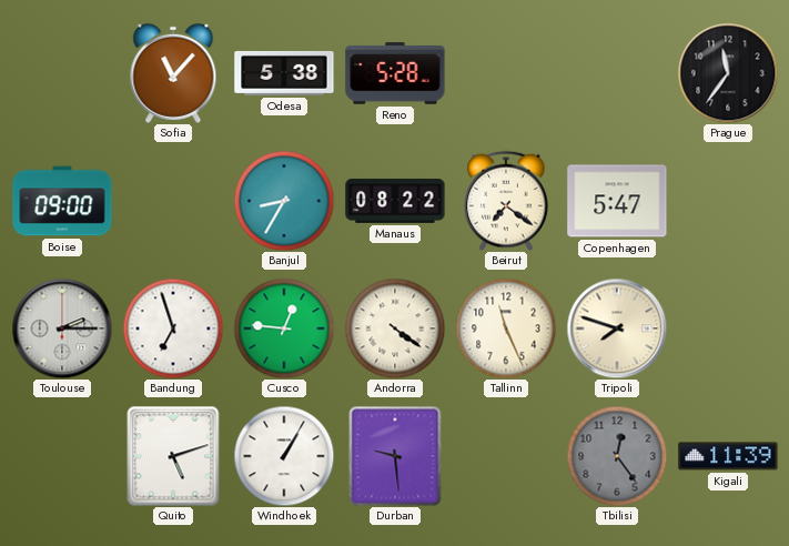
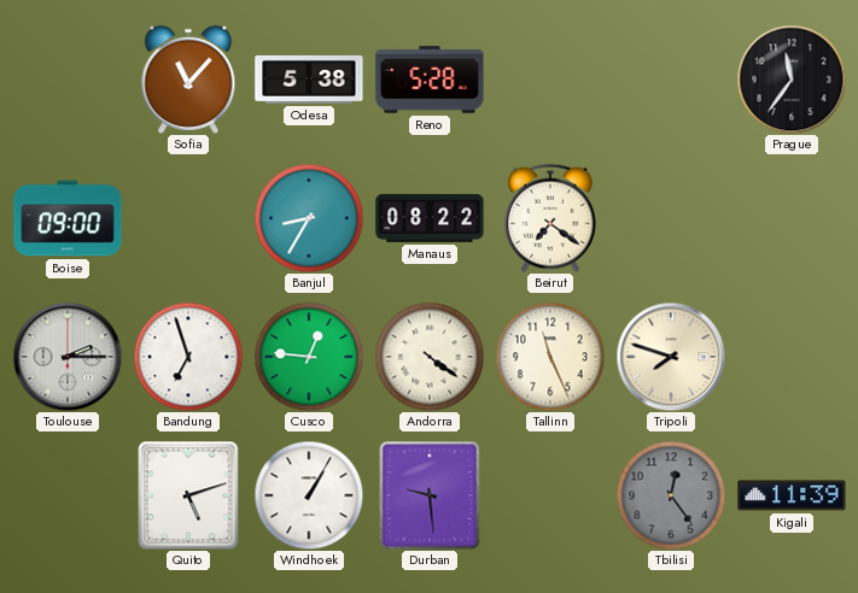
Copenhagen: 5:47 -> none (617, 201)
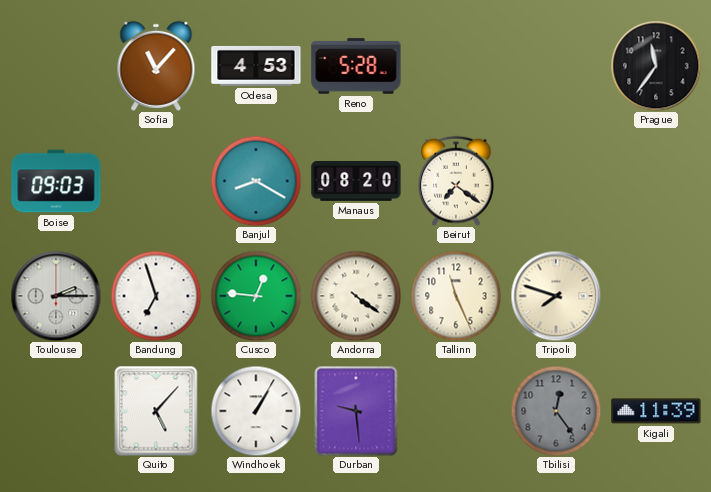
Odesa: 5:38 -> 4:53 (256, 66)
Boise: 09:00 -> 09:03 (56, 181)
Banjul: 8:35 -> 8:20 (256, 181)
Manaus: 08:22 -> 08:20 (356, 181)
Quito: 5:12 -> 5:07 (156, 411)
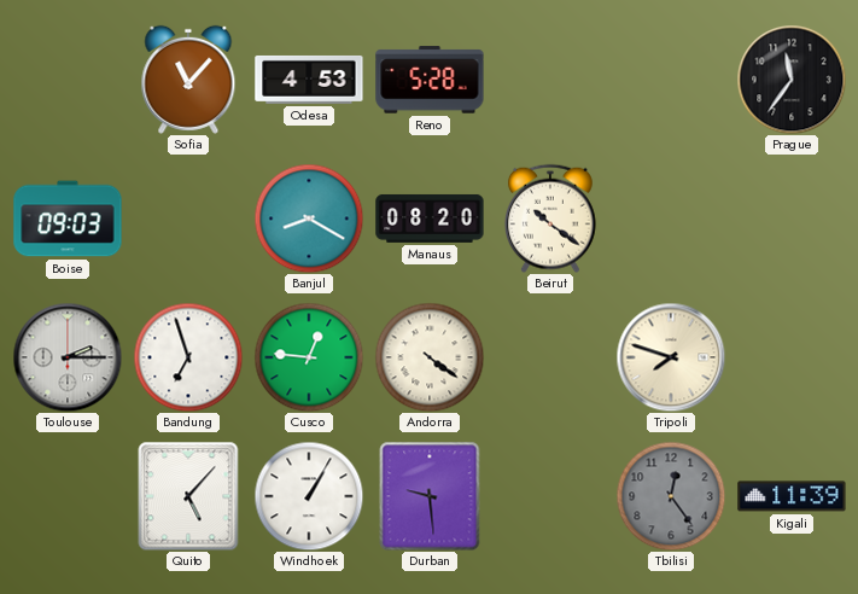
Beirut: 7:21 -> 10:21 (550, 219)
Tallinn: 11:26 -> none (456, 296)
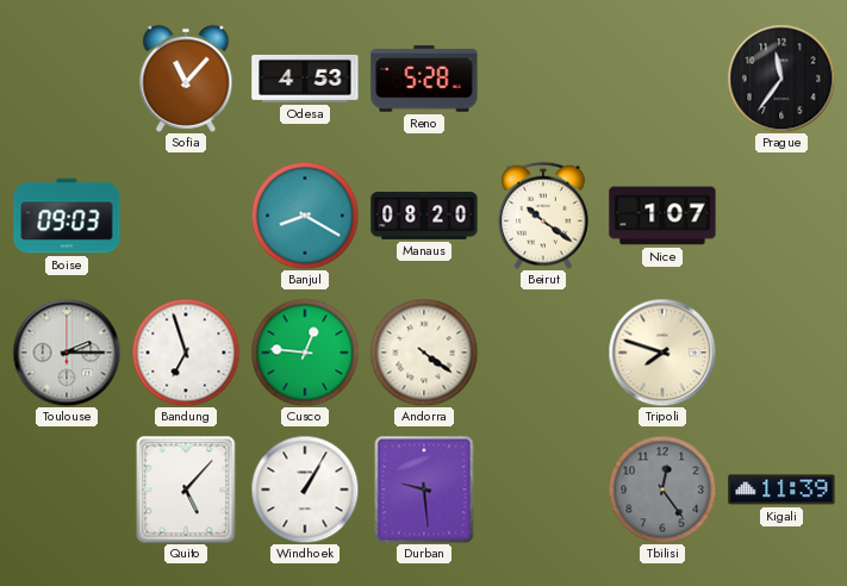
Nice: none -> 1:07 (662, 216)
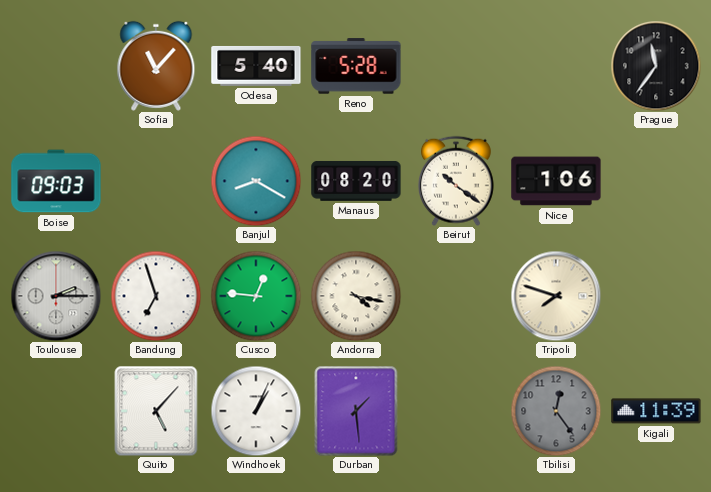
Odesa: 4:53 -> 5:40 (256, 66)
Nice: 1:07 -> 1:06 (556, 181)
Andorra: 4:21 -> 4:17 (356, 296)
Windhoek: 1:05 -> 1:04 (256, 411)
Durban: 9:29 -> 1:29 (356, 411)
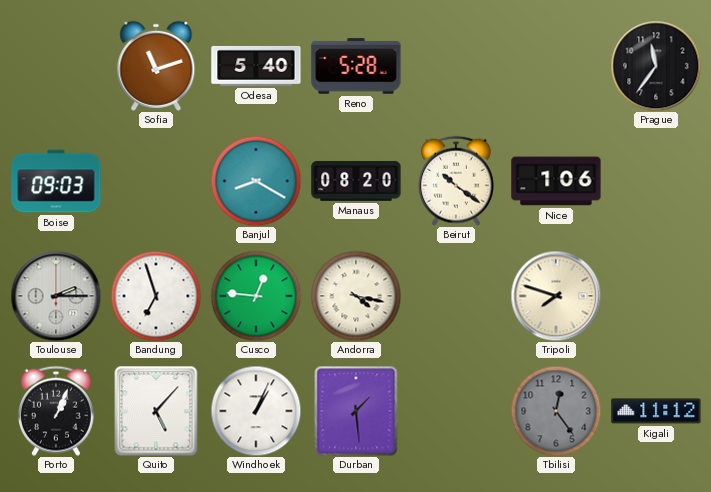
Sofia: 11:07 -> 11:12 (156, 66)
Porto: none -> 1:04 (56, 411)
Kigali: 11:39 -> 11:12 (656, 411)
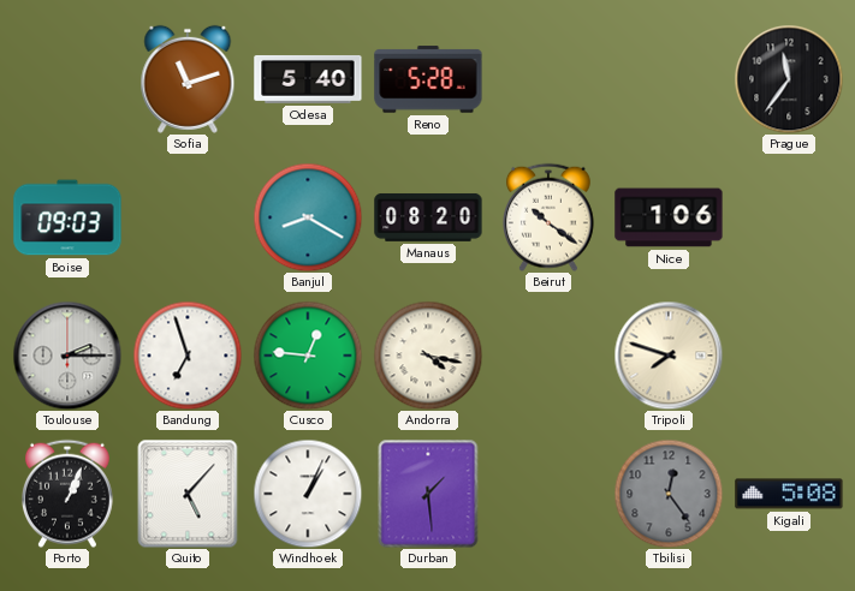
Kigali: 11:12 -> 5:08 (789, 494)
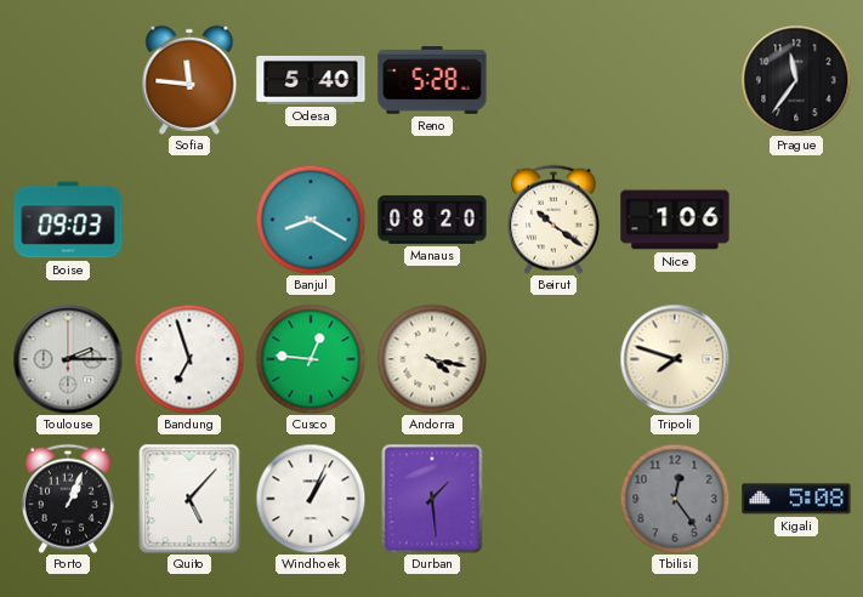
Sofia: 11:12 -> 11:46 (189, 80)
